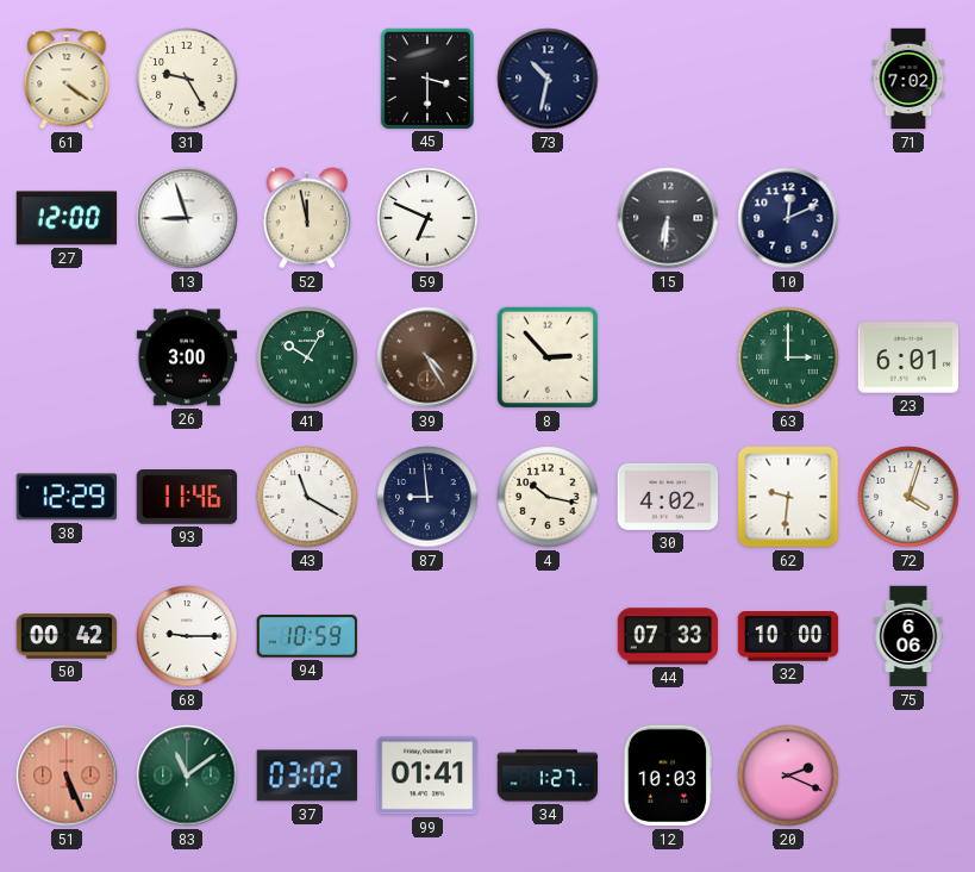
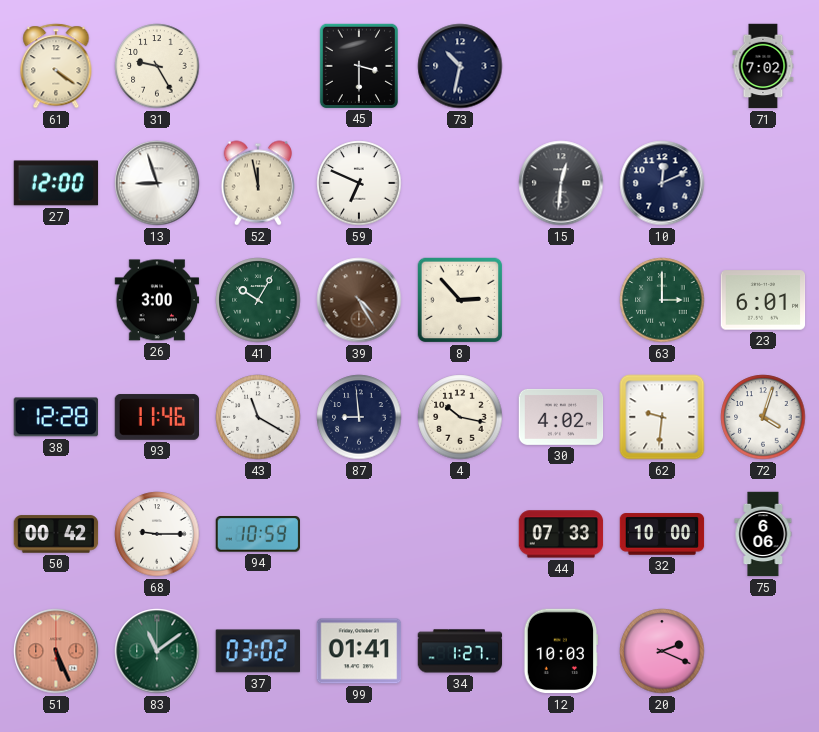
15: 6:31 -> 12:31 (561, 183)
38: 12:29 -> 12:28 (55, 417)
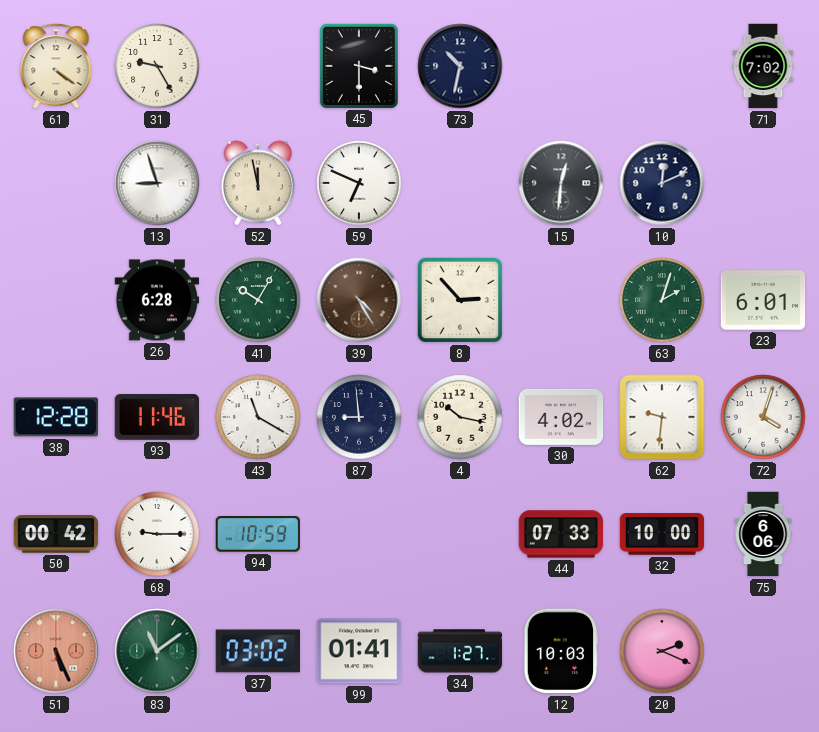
27: 12:00 -> none (56, 183)
26: 3:00 -> 6:28 (157, 300)
63: 3:00 -> 2:03 (662, 300)
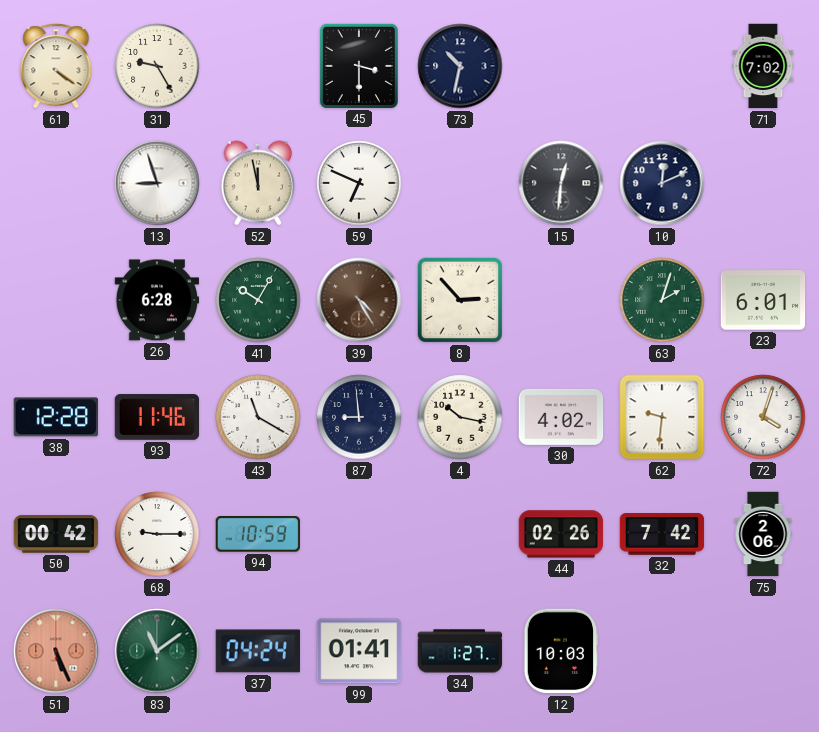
44: 07:33 -> 02:26 (561, 534)
32: 10:00 -> 7:42 (662, 534)
75: 6:06 -> 2:06 (763, 534)
37: 03:02 -> 04:24 (257, 651)
20: 2:19 -> none (662, 651)
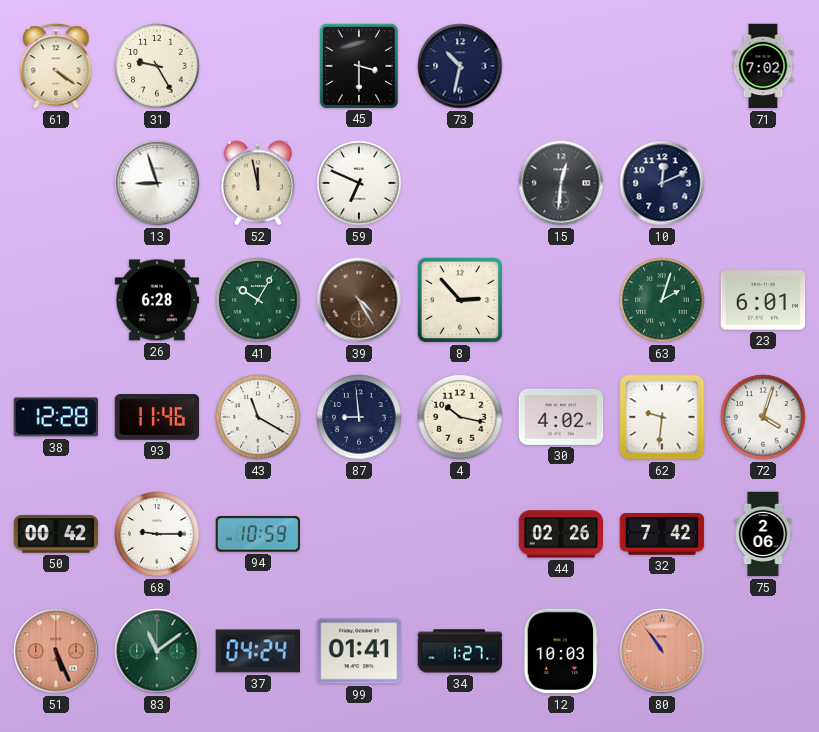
80: none -> 10:54 (662, 651)
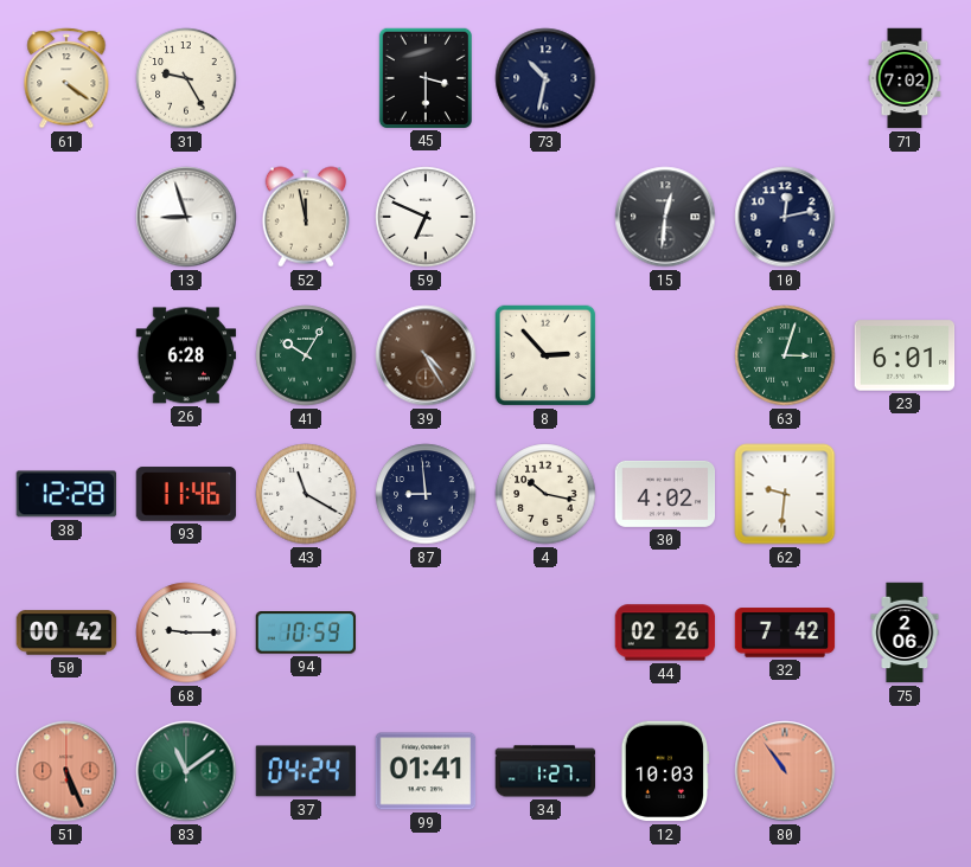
10: 12:11 -> 12:13 (785, 217)
63: 2:03 -> 3:03 (785, 355)
72: 4:03 -> none (763, 417)
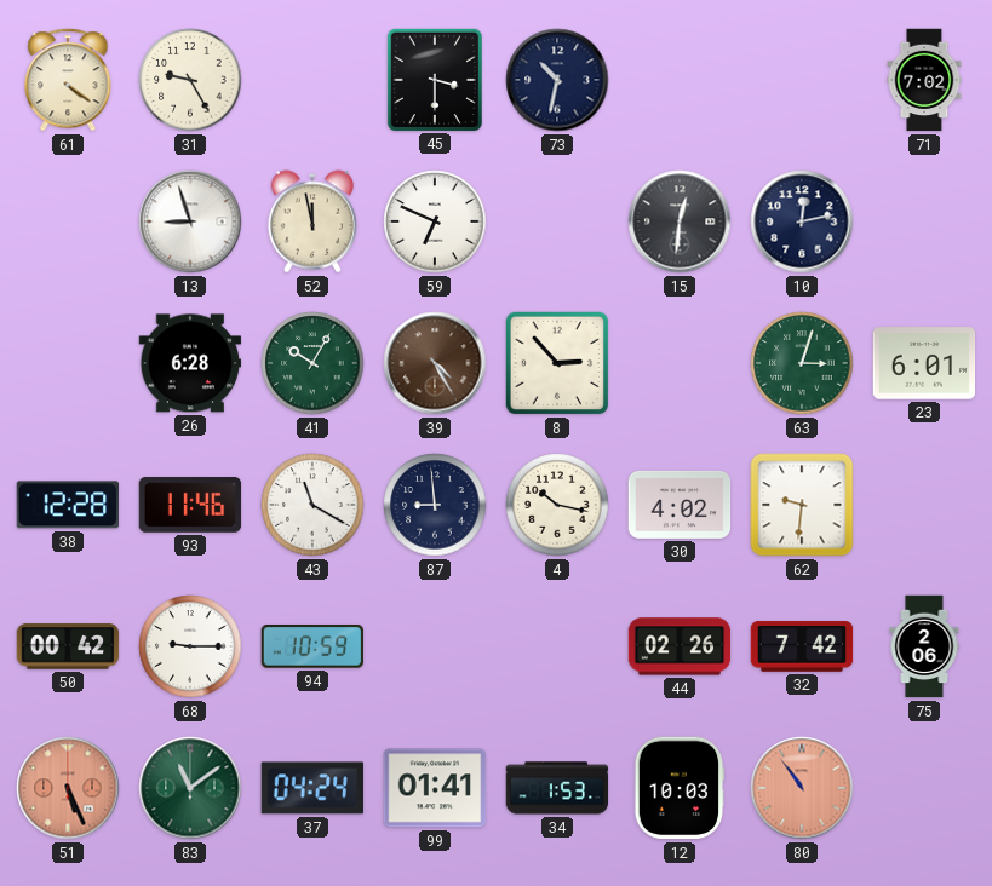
34: 1:27 -> 1:53 (557, 788)
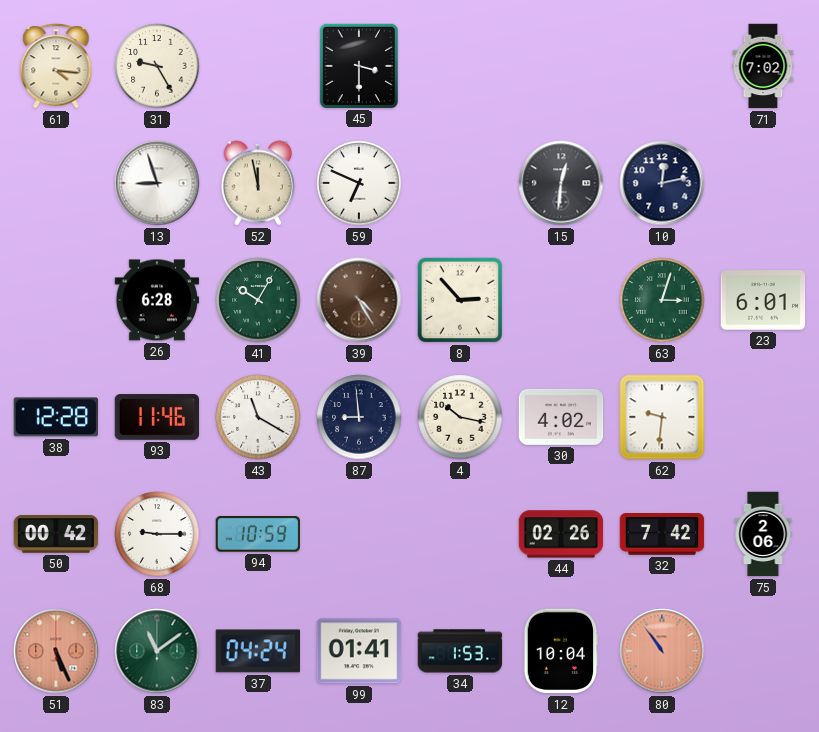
61: 4:21 -> 4:16 (56, 66)
73: 10:32 -> none (557, 80)
12: 10:03 -> 10:04 (561, 651)
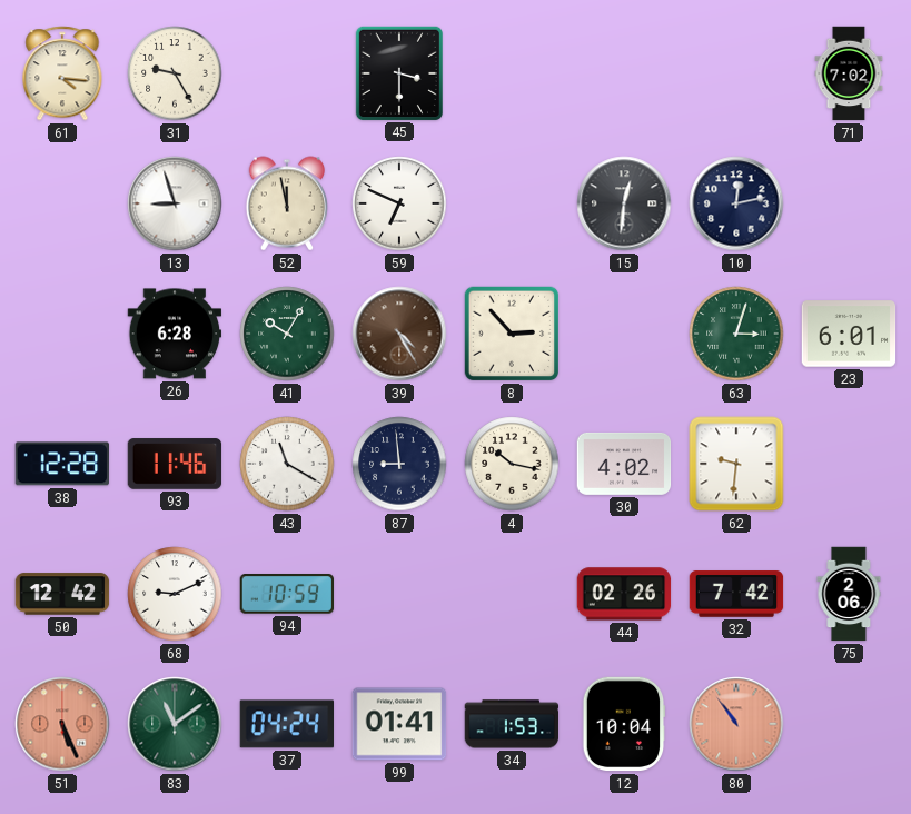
50: 00:42 -> 12:42 (62, 594)
68: 9:15 -> 9:11 (175, 594)
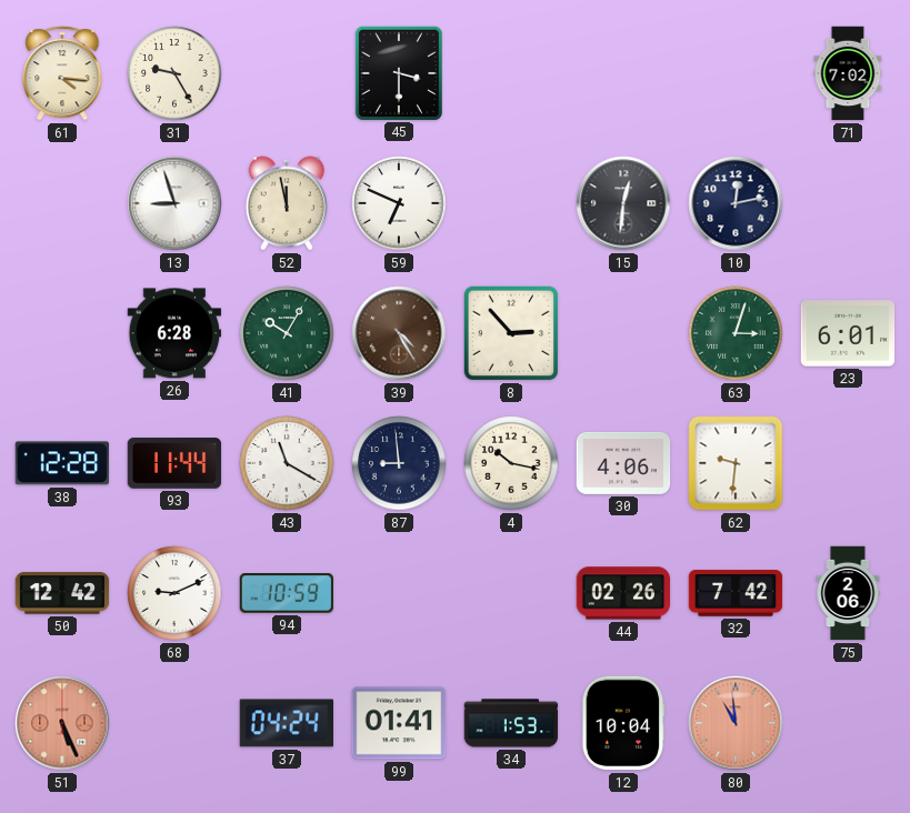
93: 11:46 -> 11:44 (174, 463)
30: 4:02 -> 4:06 (623, 463)
83: 11:09 -> none (175, 724)
80: 10:54 -> 10:59 (736, 723)
